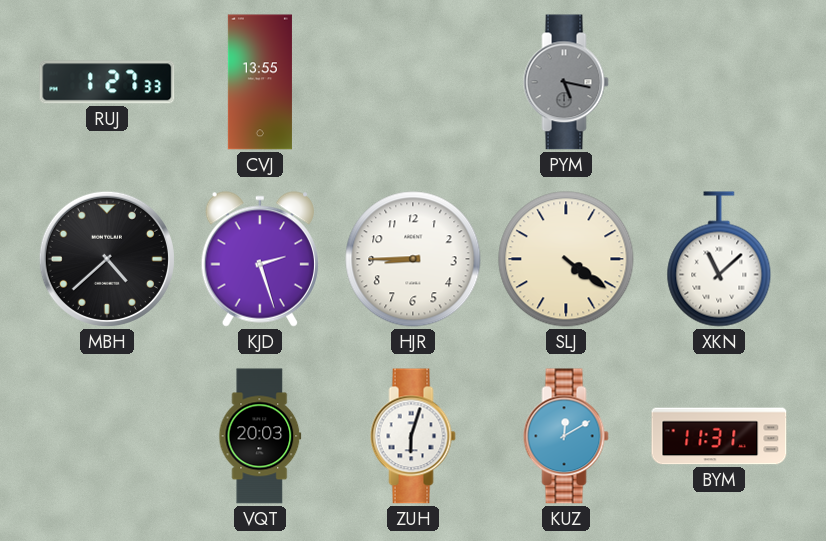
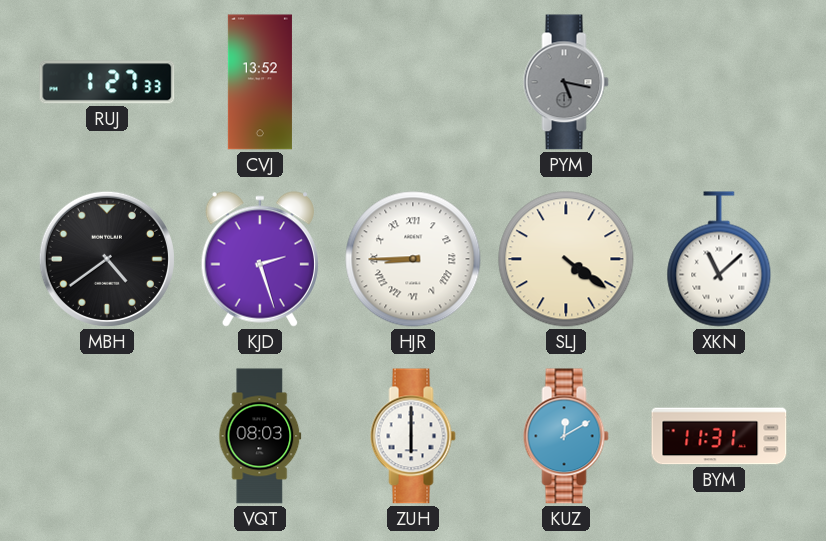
CVJ: 13:55 -> 13:52 (260, 82)
MBH: 4:38 -> 4:39 (107, 259)
HJR numerals: Arabic -> Roman (413, 259)
VQT: 20:03 -> 08:03 (260, 436)
ZUH: 6:03 -> 6:00 (413, 436)
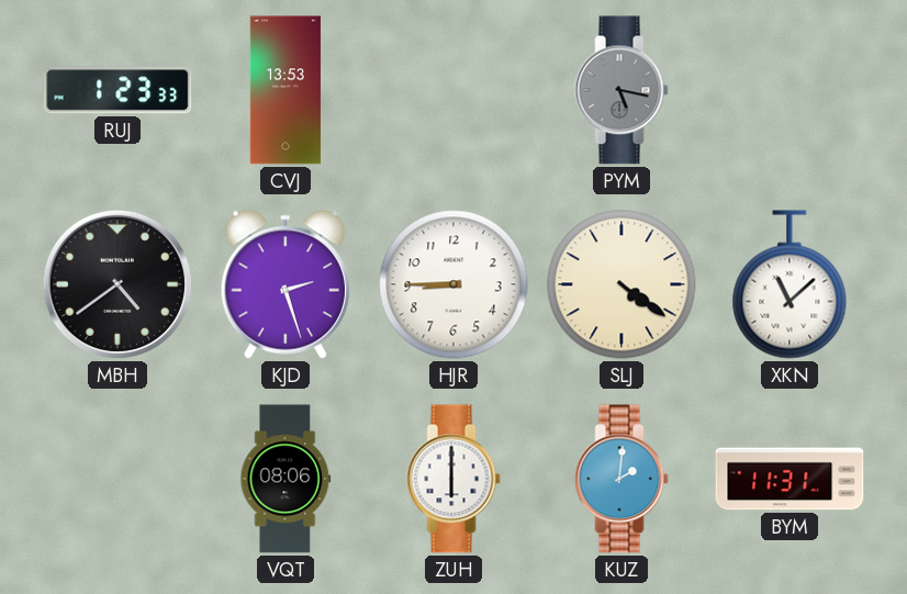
RUJ: 1:27 -> 1:23 (117, 90)
CVJ: 13:52 -> 13:53 (285, 90)
HJR numerals: Roman -> Arabic (453, 284)
VQT: 08:03 -> 08:06 (285, 479)
KUZ: 12:10 -> 2:01 (622, 479)
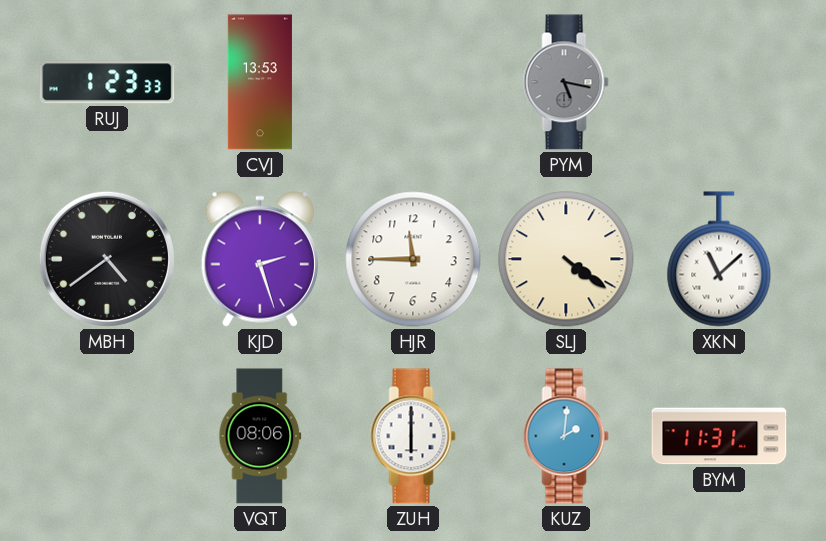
HJR: 8:45 -> 11:45 (413, 259)
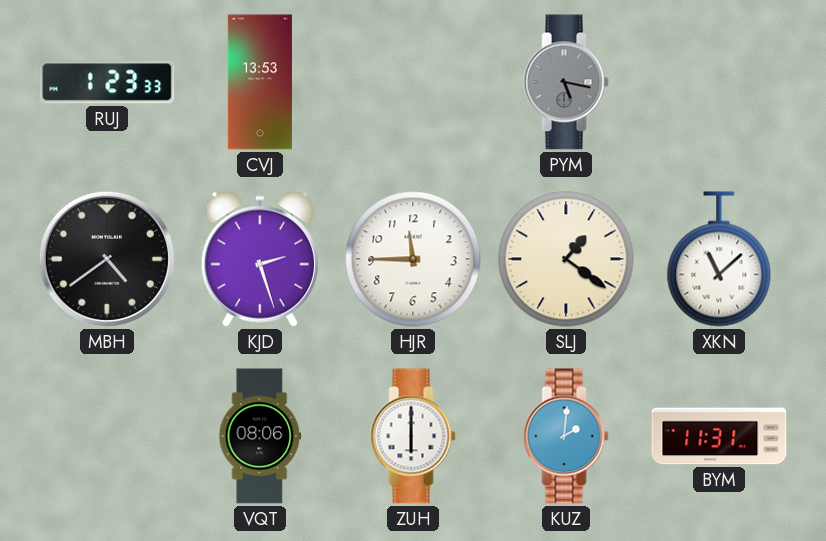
SLJ: 4:21 -> 1:21 (566, 259)
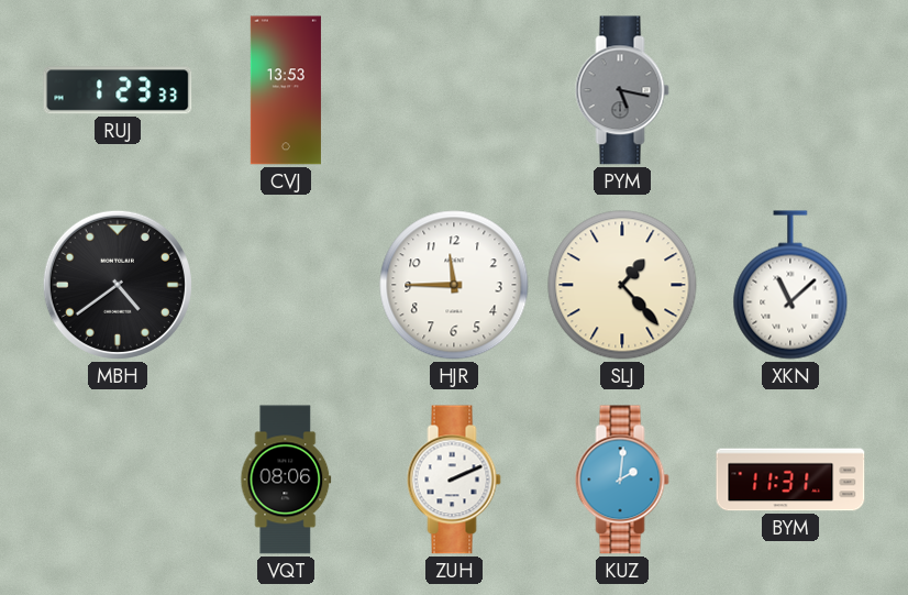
KJD: 2:27 -> none (259, 259)
SLJ: 1:21 -> 1:23 (622, 285)
ZUH: 6:00 -> 2:11 (454, 480)
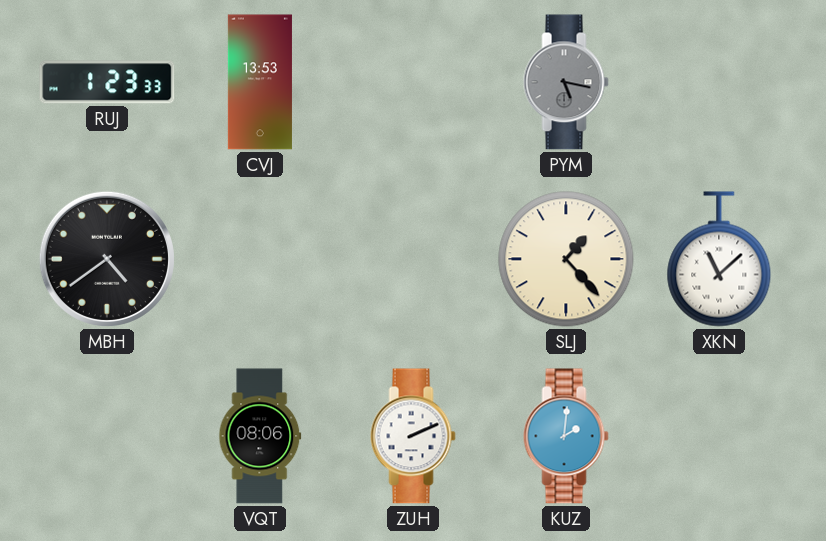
HJR: 11:45 -> none (454, 285)
BYM: 11:31 -> none (790, 480)
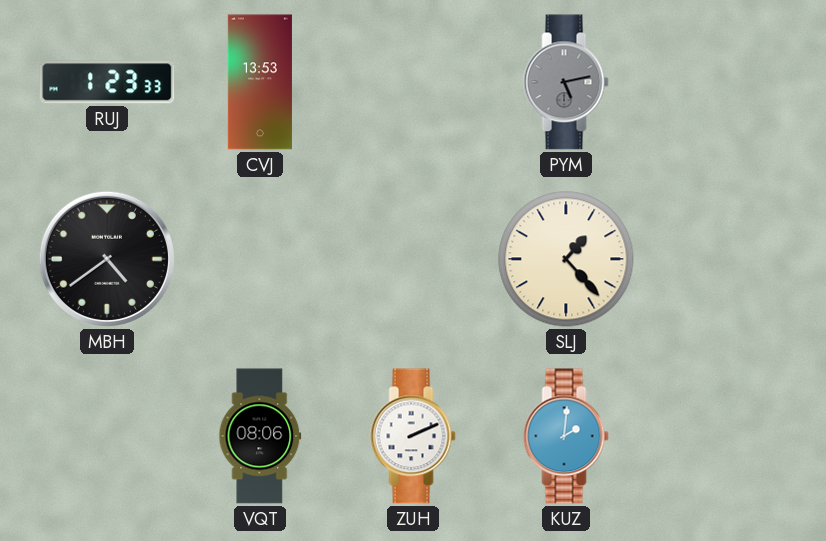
PYM: 5:17 -> 5:13 (566, 82)
XKN: 11:08 -> none (719, 259)
